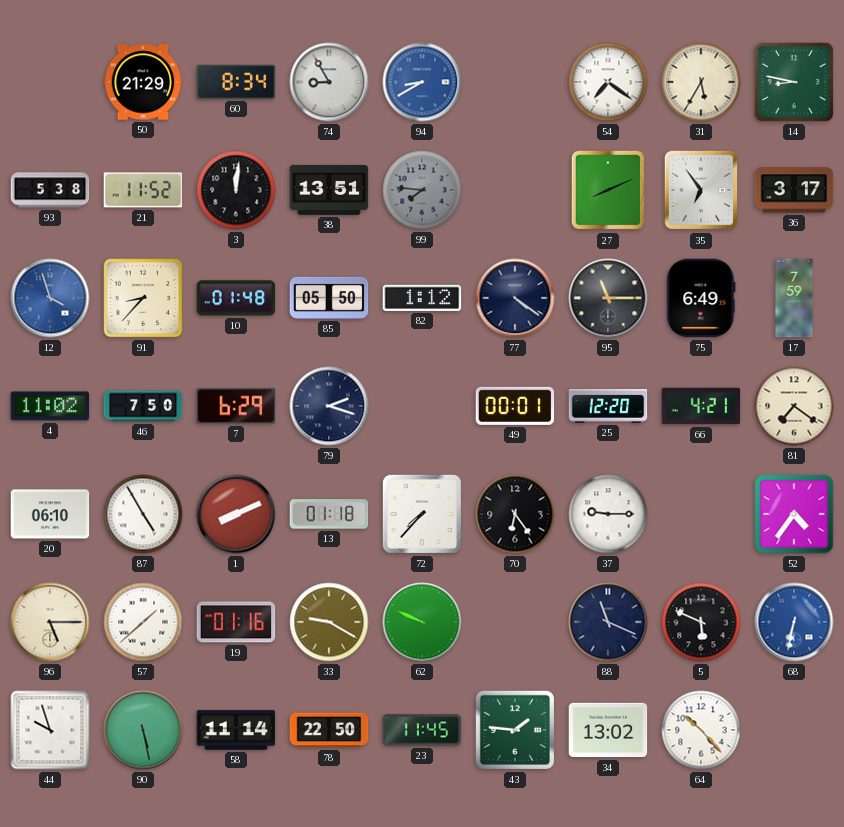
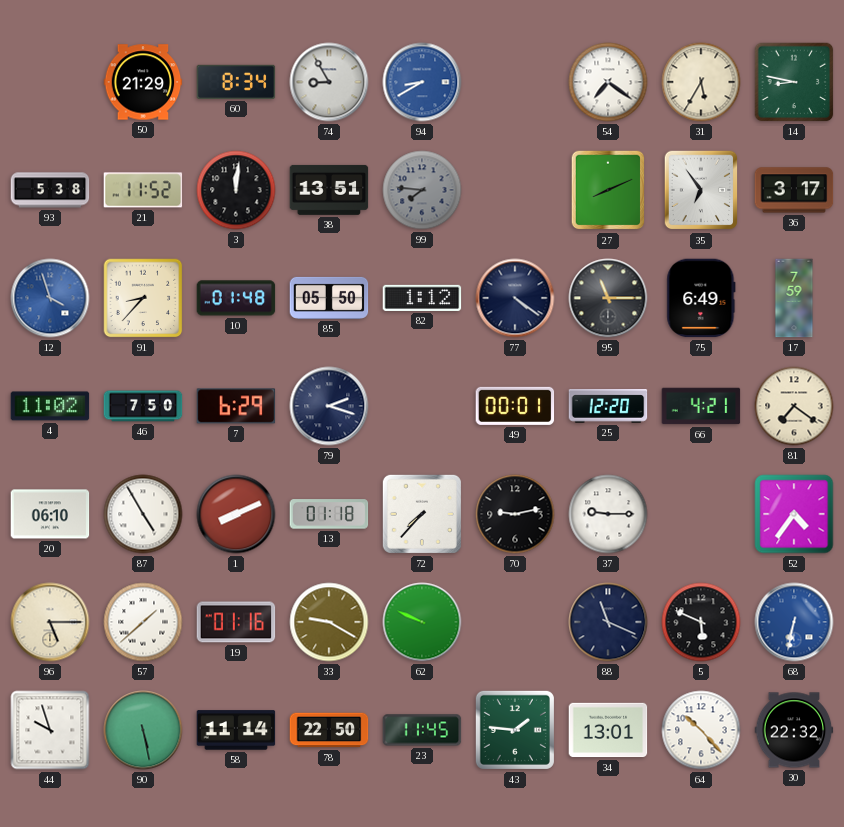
70: 6:24 -> 9:13 (515, 514)
34: 13:02 -> 13:01 (608, 730)
30: none -> 22:32 (794, 730)
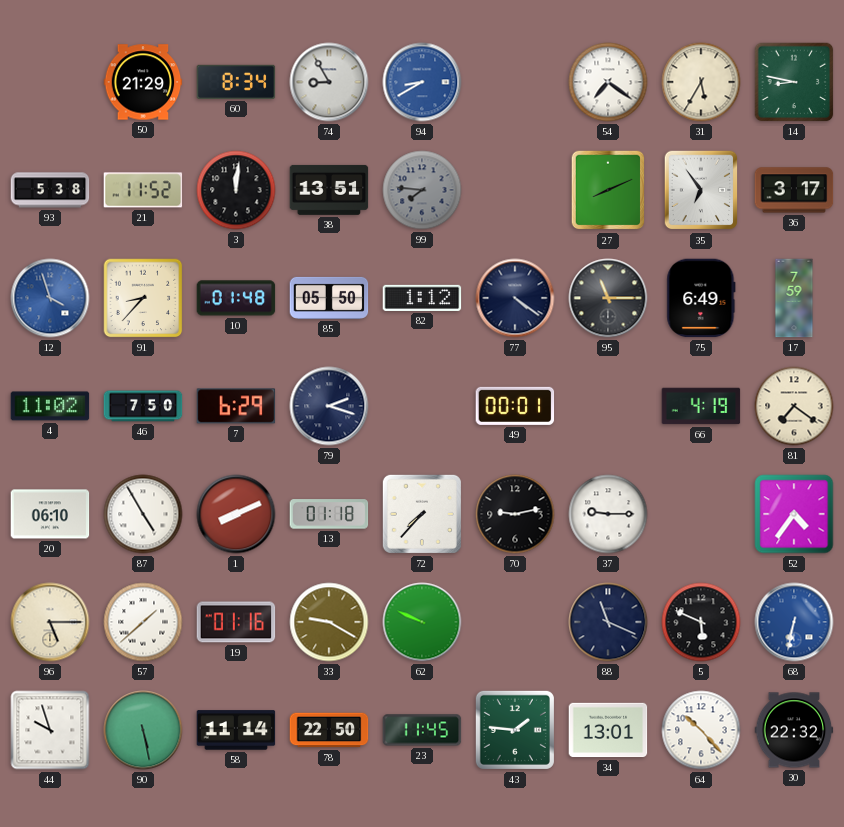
25: 12:20 -> none (608, 406)
66: 4:21 -> 4:19 (701, 406)
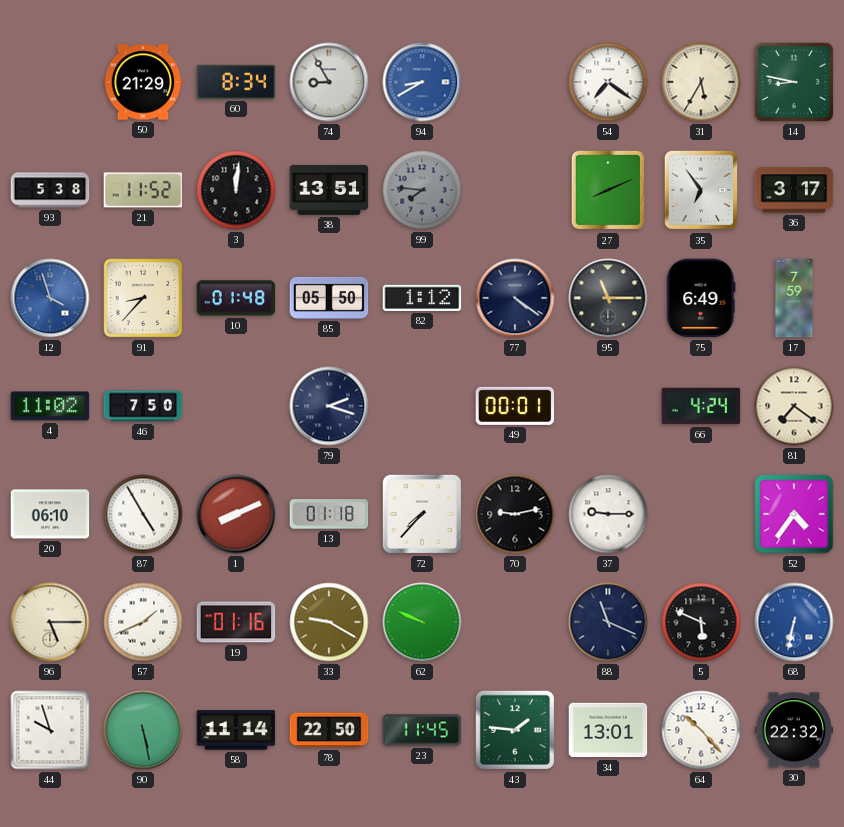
7: 6:29 -> none (236, 406)
66: 4:19 -> 4:24 (701, 406)
57: 1:38 -> 1:41 (143, 622)
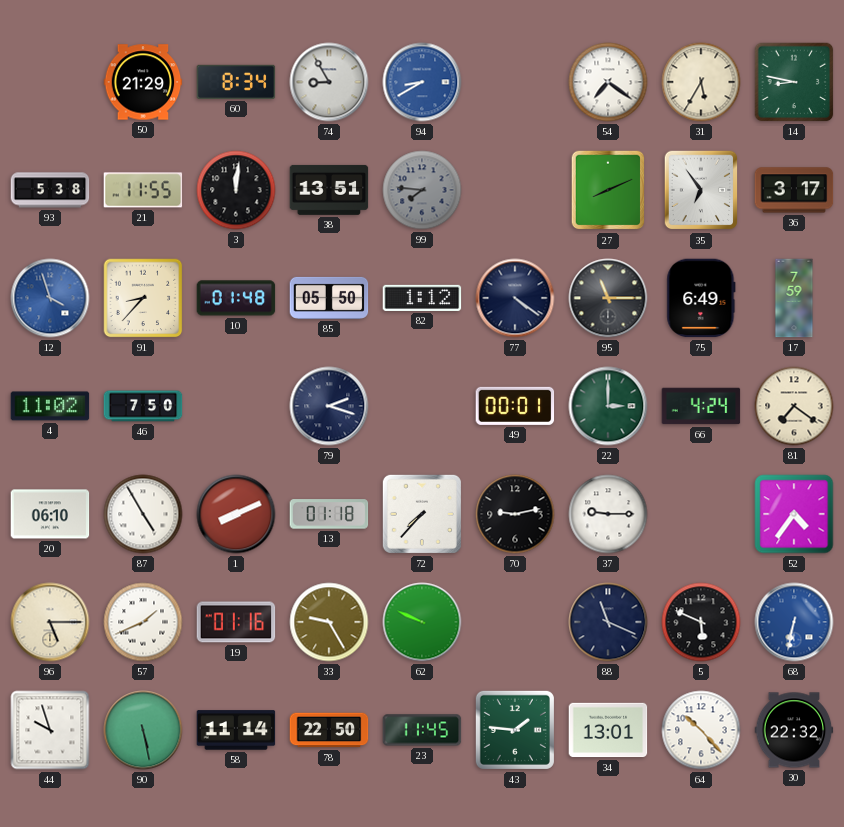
21: 11:52 -> 11:55 (143, 190)
22: none -> 3:00 (608, 406)
33: 9:20 -> 9:25 (329, 622)
